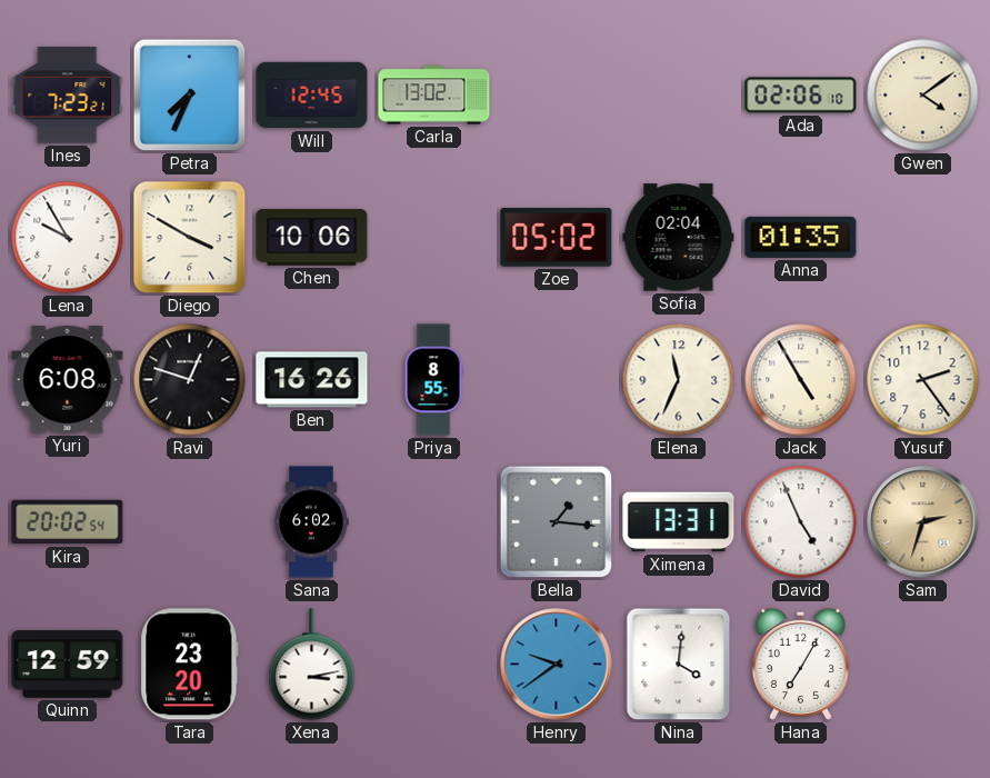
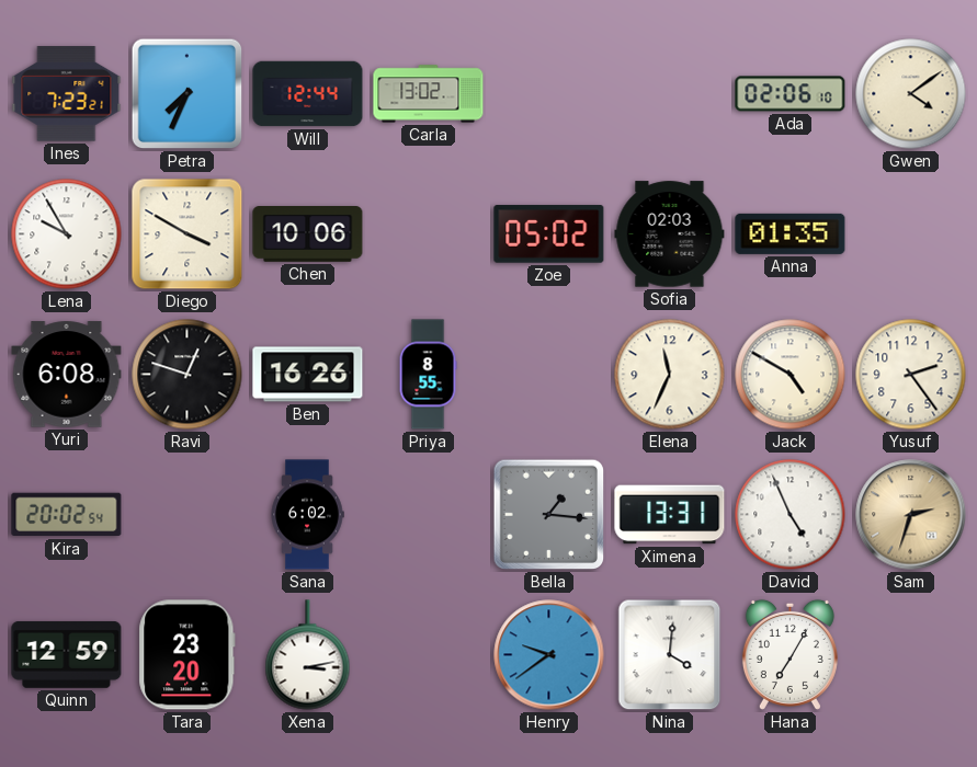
Will: 12:45 -> 12:44 (308, 94)
Sofia: 02:04 -> 02:03 (670, 234)
Jack: 4:55 -> 4:50 (791, 375)
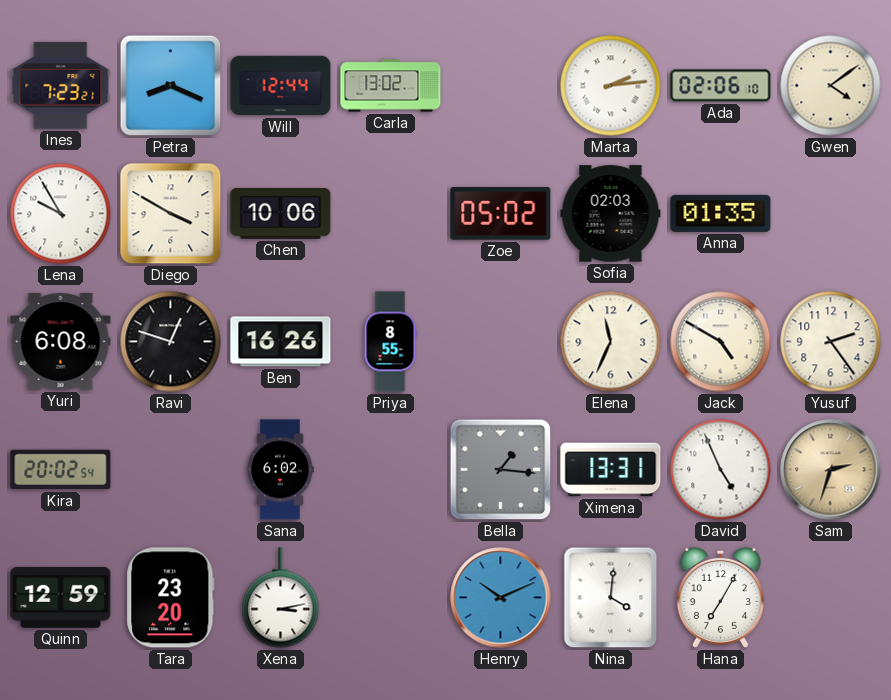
Petra: 7:34 -> 8:19 (171, 86)
Marta: none -> 2:14 (611, 86)
Henry: 9:39 -> 10:11 (501, 598)
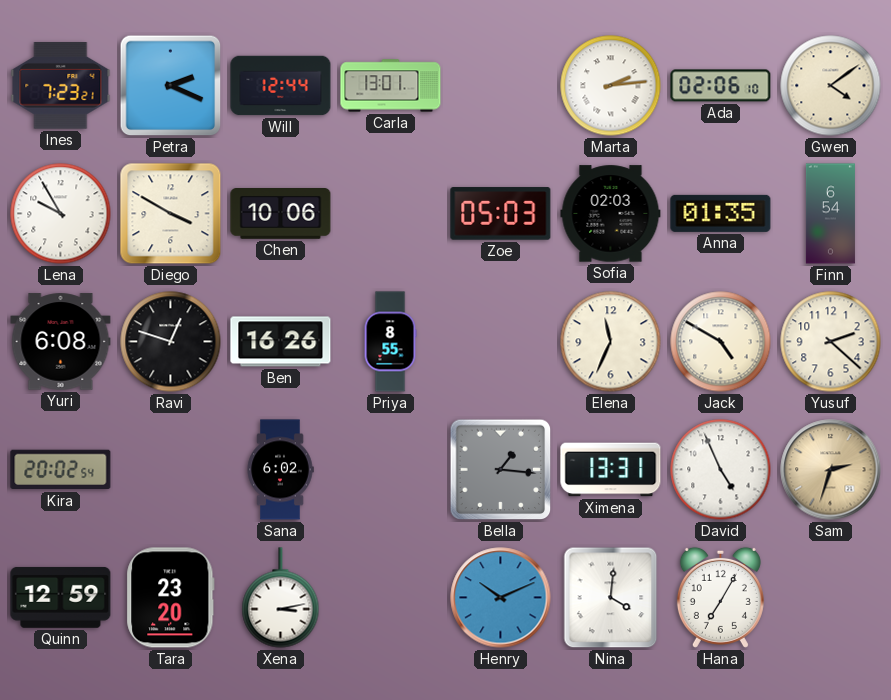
Petra: 8:19 -> 2:19 (171, 86)
Carla: 13:02 -> 13:01 (391, 86)
Zoe: 05:02 -> 05:03 (501, 214)
Finn: none -> 6:54 (830, 214)
Yusuf: 2:24 -> 2:22 (831, 342)
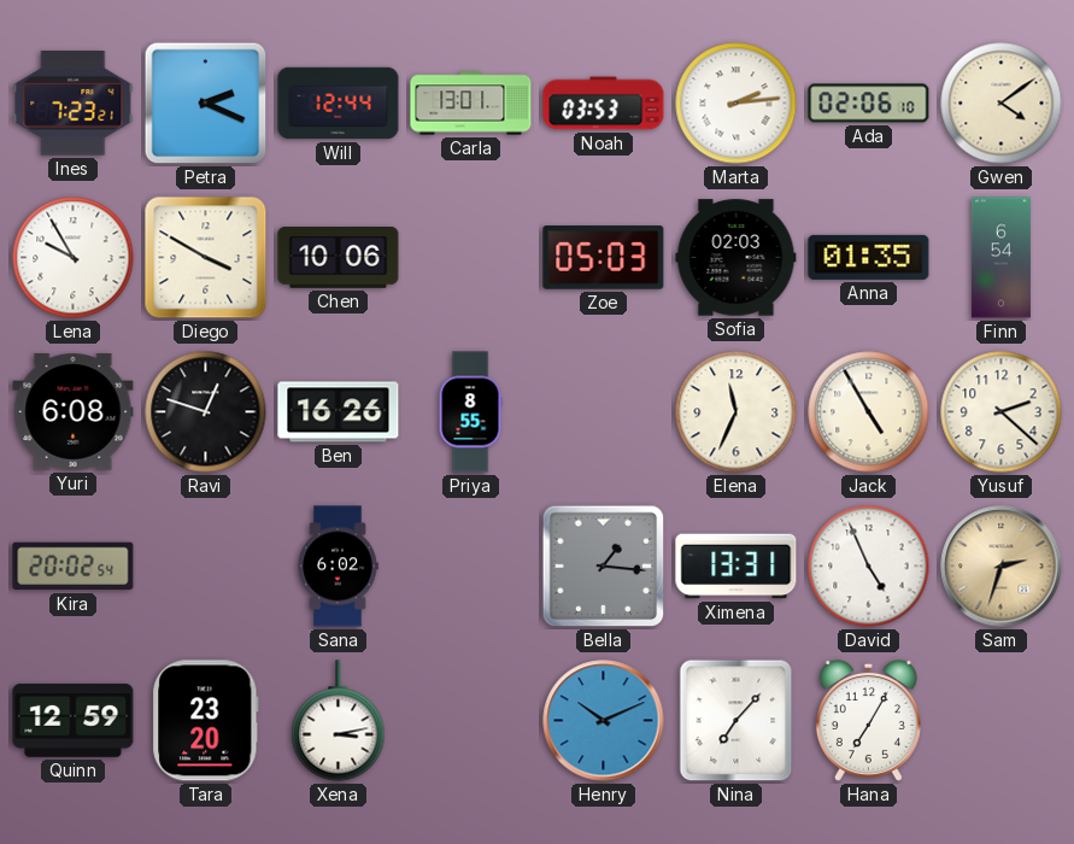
Noah: none -> 03:53 (604, 104)
Jack: 4:50 -> 4:55 (869, 412)
Nina: 4:01 -> 7:07 (736, 721)
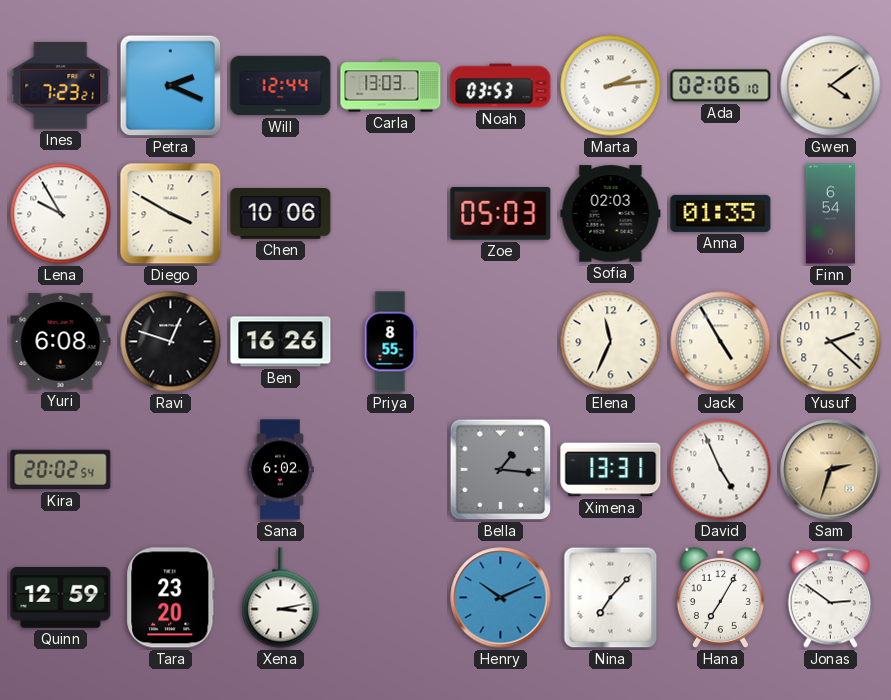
Carla: 13:01 -> 13:03 (391, 86)
Jonas: none -> 2:51 (830, 598)
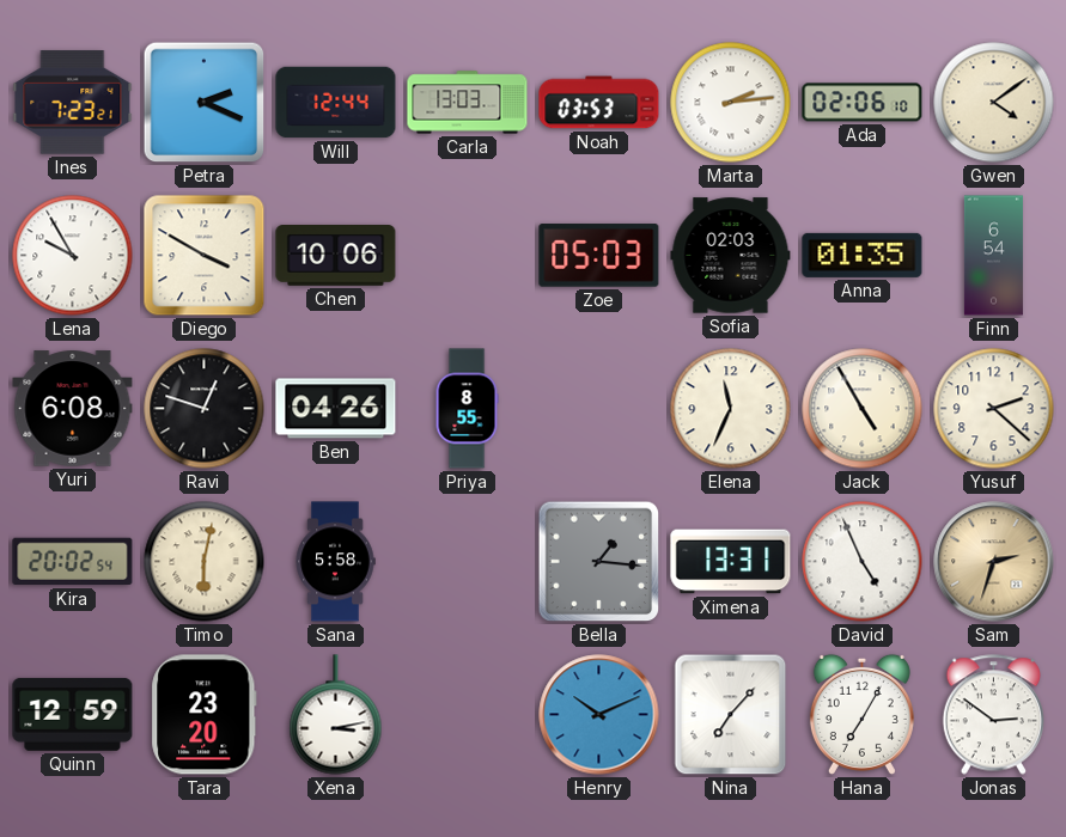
Ben: 16:26 -> 04:26 (336, 409)
Timo: none -> 6:02 (205, 562)
Sana: 6:02 -> 5:58 (335, 562)
